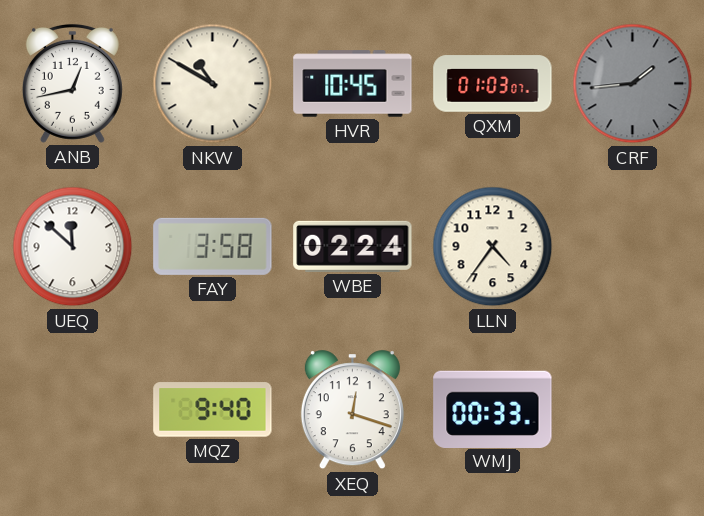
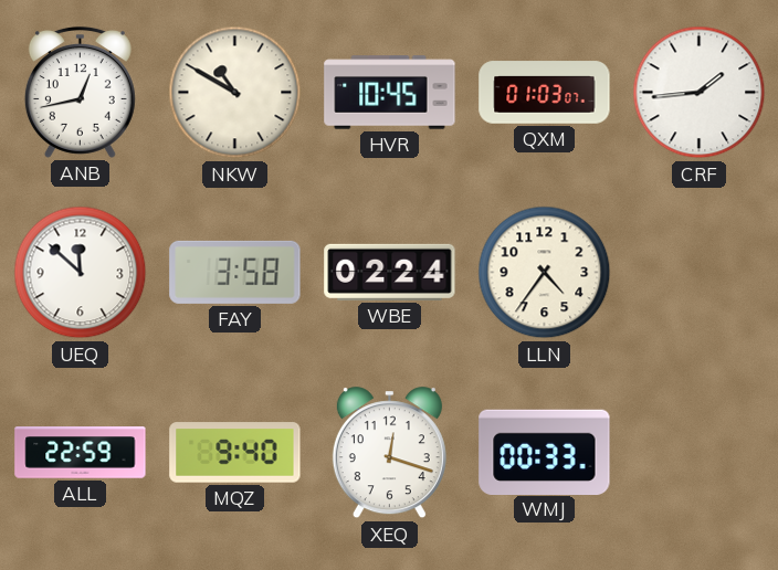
CRF dial: grey -> white (700, 93)
ALL: none -> 22:59 (81, 453)
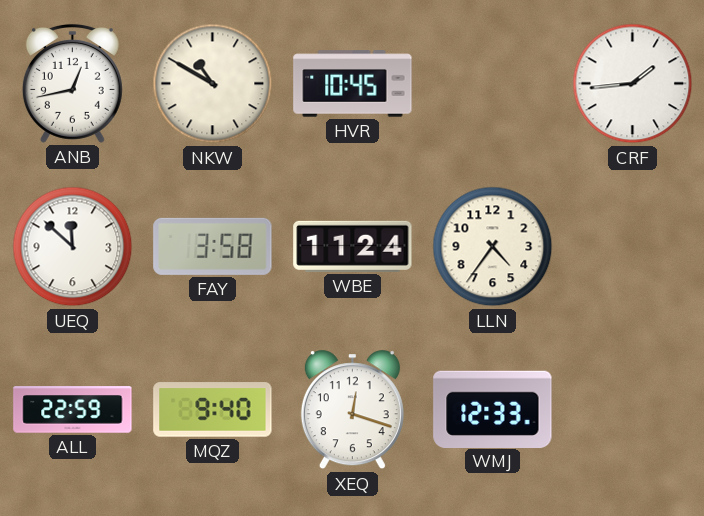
QXM: 01:03 -> none (545, 93)
WBE: 02:24 -> 11:24 (353, 246)
WMJ: 00:33 -> 12:33 (493, 409)
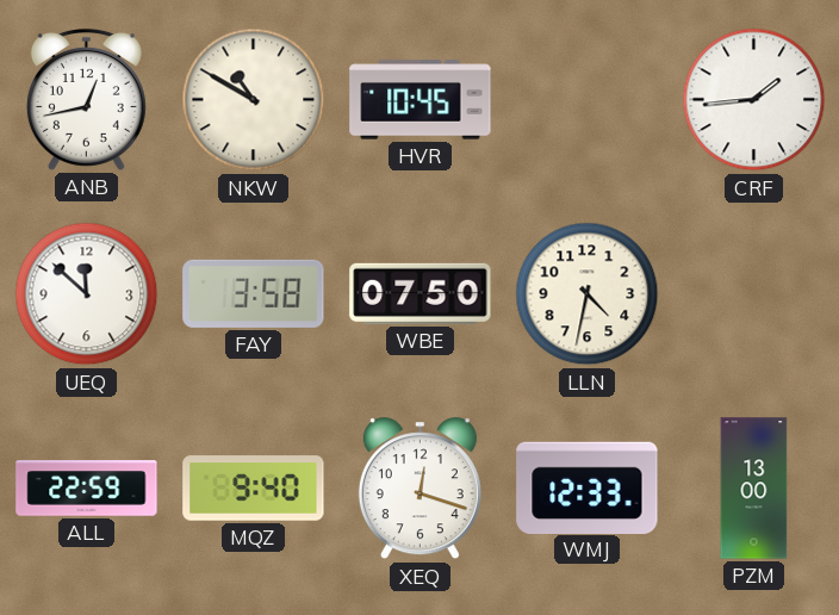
WBE: 11:24 -> 07:50 (421, 293)
LLN: 4:36 -> 4:32 (588, 294)
PZM: none -> 13:00 (754, 489)
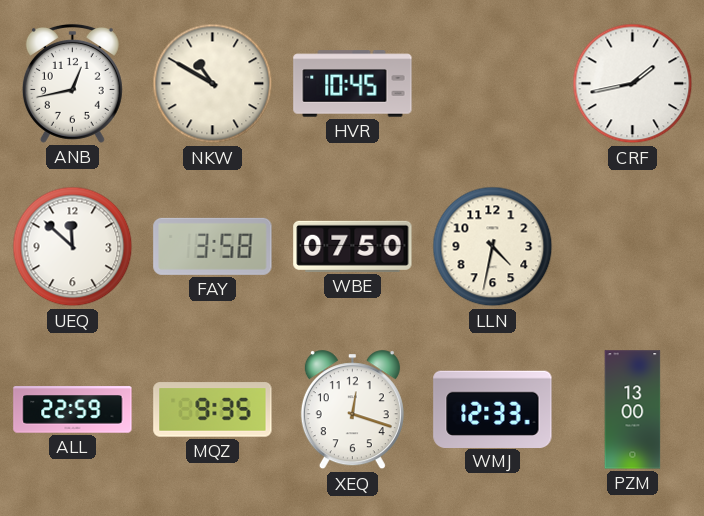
CRF: 1:44 -> 1:43 (633, 84)
MQZ: 9:40 -> 9:35 (213, 410)
